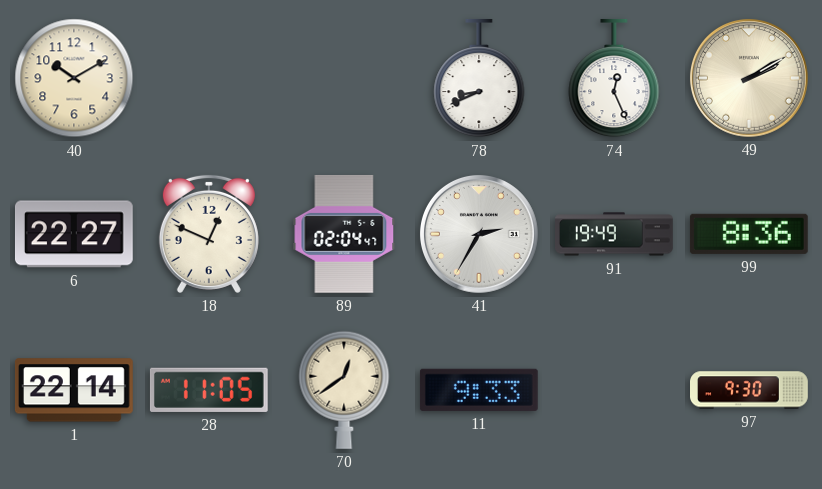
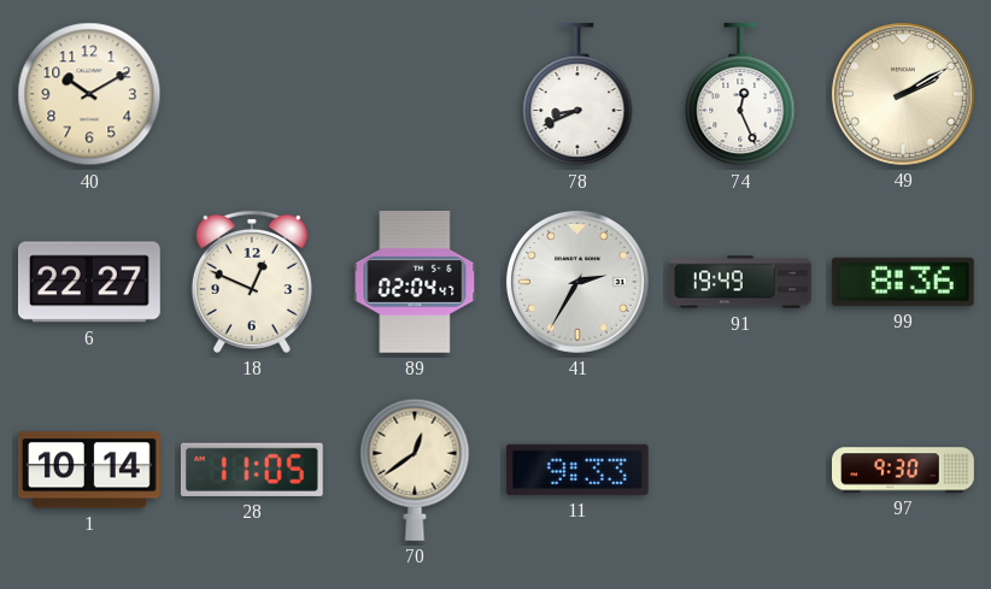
1: 22:14 -> 10:14 (89, 470)
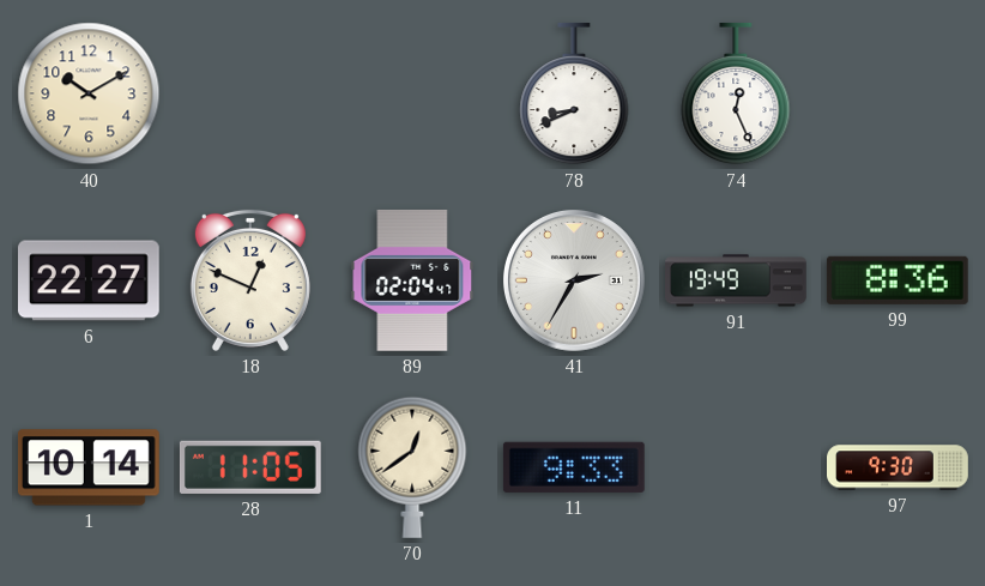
49: 2:10 -> none (903, 94)
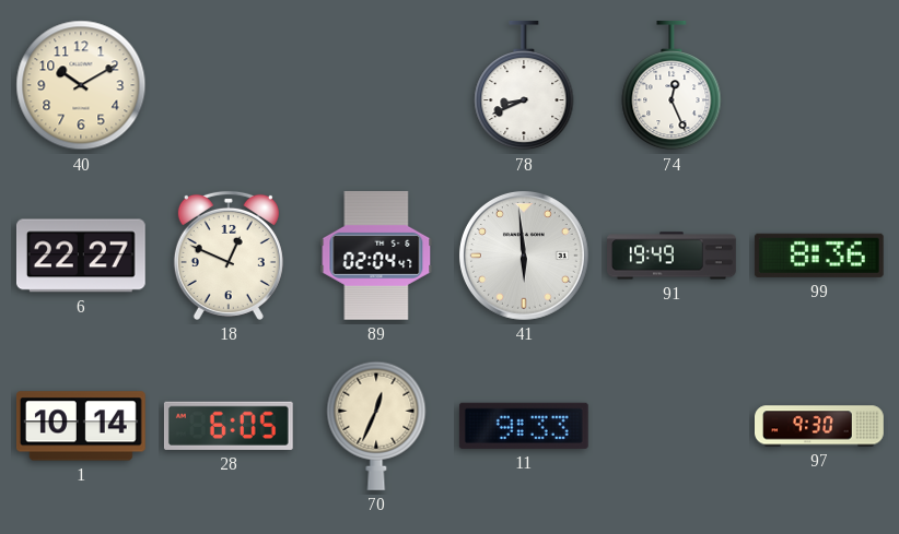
41: 2:35 -> 5:59 (524, 256)
28: 11:05 -> 6:05 (229, 426)
70: 12:39 -> 12:34 (376, 426)
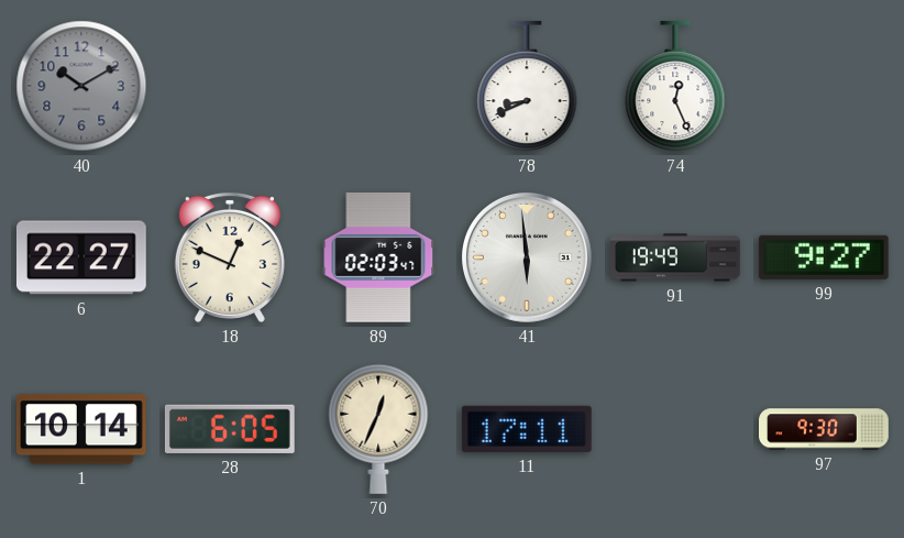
40 dial: cream -> grey (81, 86)
89: 02:04 -> 02:03 (378, 257)
99: 8:36 -> 9:27 (824, 257)
11: 9:33 -> 17:11 (527, 429)
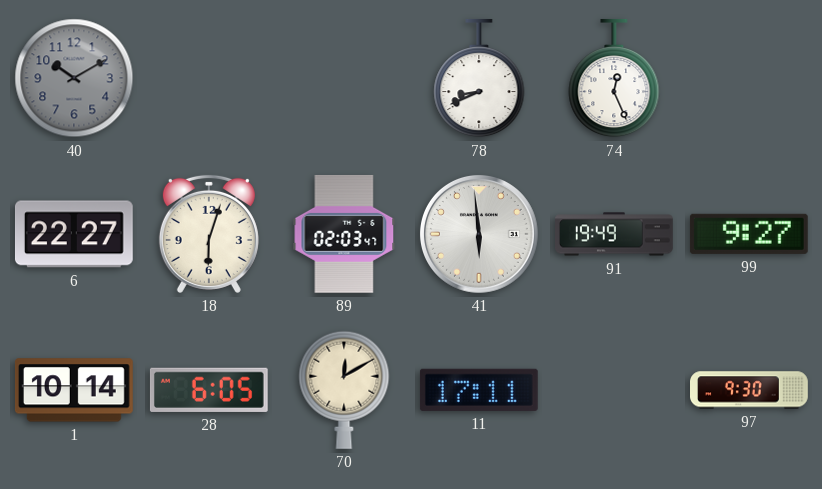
18: 12:49 -> 6:03 (209, 234)
70: 12:34 -> 12:10 (344, 390)
